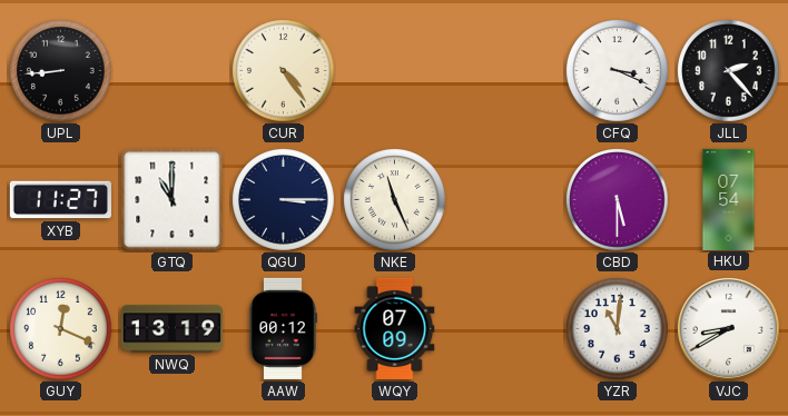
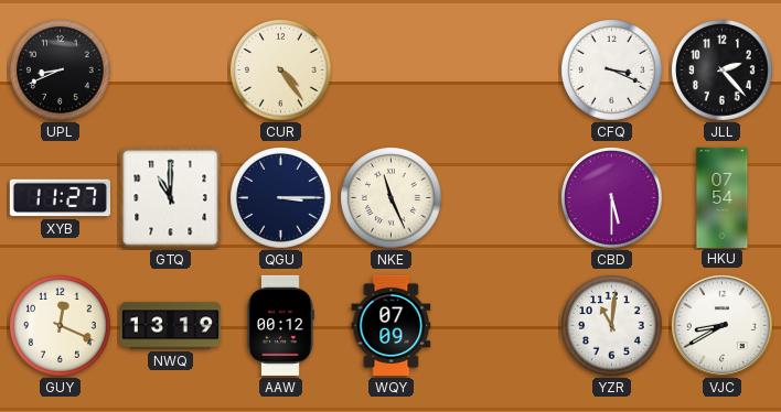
UPL: 8:44 -> 8:41 (61, 71)
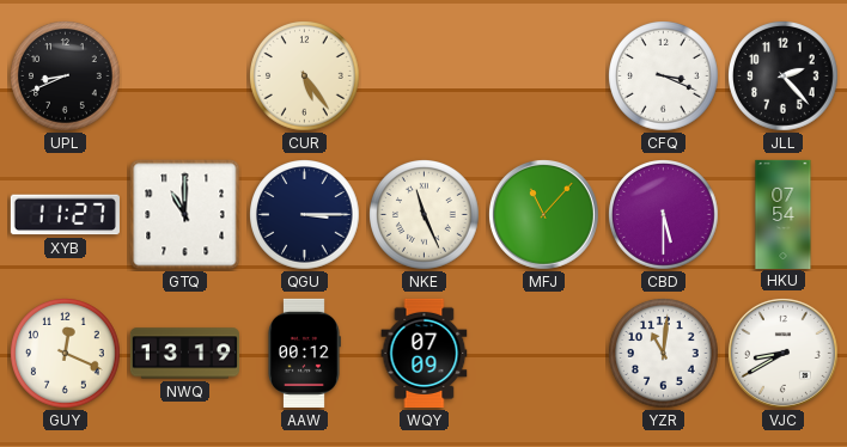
CUR: 4:24 -> 5:24 (305, 76)
MFJ: none -> 11:07 (543, 214)
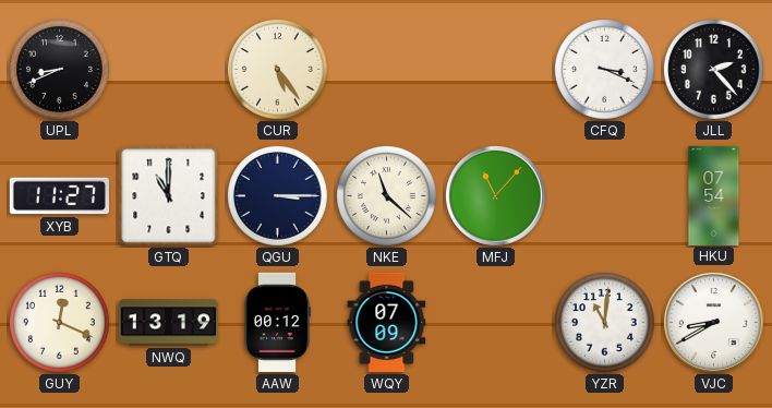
NKE: 11:26 -> 11:22 (387, 196)
CBD: 5:30 -> none (664, 215)
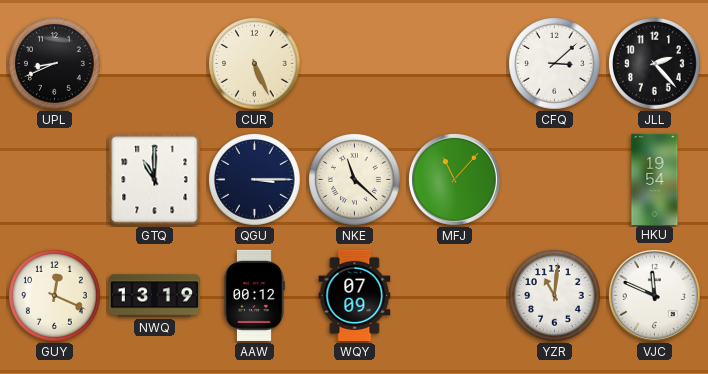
CUR: 5:24 -> 5:26 (255, 64)
CFQ: 3:19 -> 3:08 (555, 64)
XYB: 11:27 -> none (59, 196)
HKU: 07:54 -> 19:54 (655, 179)
VJC: 8:40 -> 11:49 (654, 295)
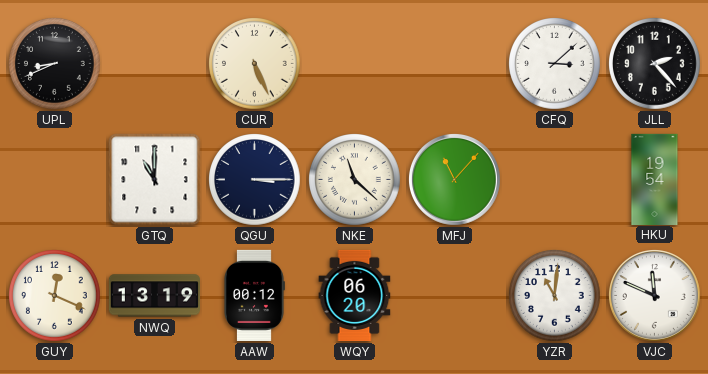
WQY: 07:09 -> 06:20 (355, 295)
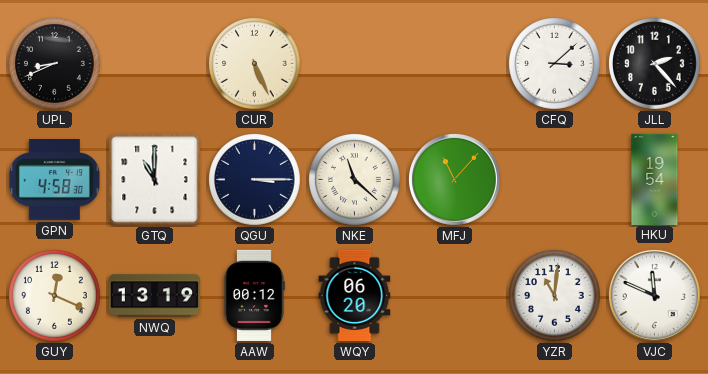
GPN: none -> 4:58 (54, 180)
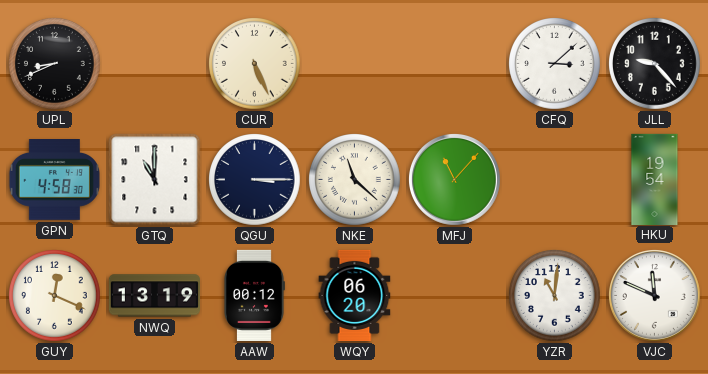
JLL: 2:23 -> 9:23 (655, 64)
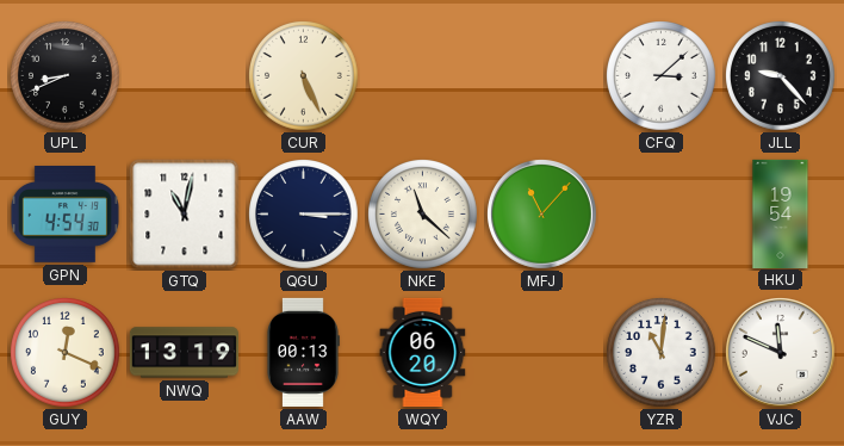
GPN: 4:58 -> 4:54 (64, 215)
GTQ: 11:00 -> 11:02 (185, 215)
AAW: 00:12 -> 00:13 (303, 352)
